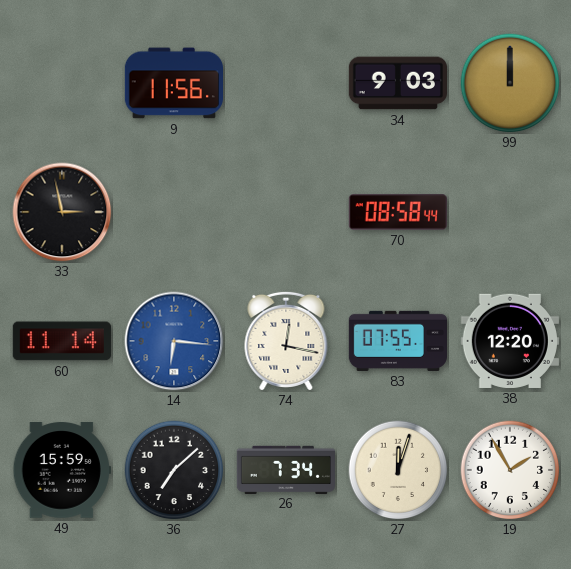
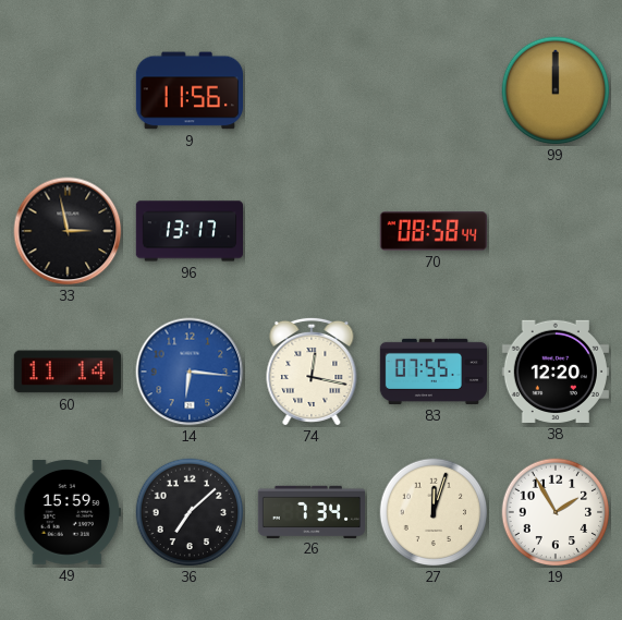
34: 9:03 -> none (397, 83)
96: none -> 13:17 (188, 231)
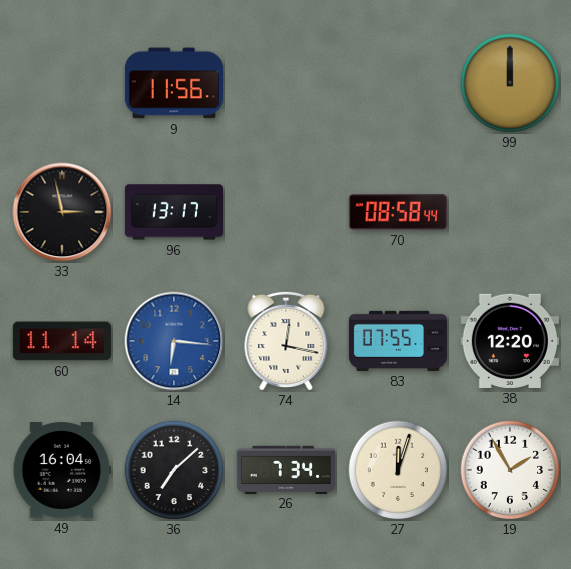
49: 15:59 -> 16:04 (62, 470)
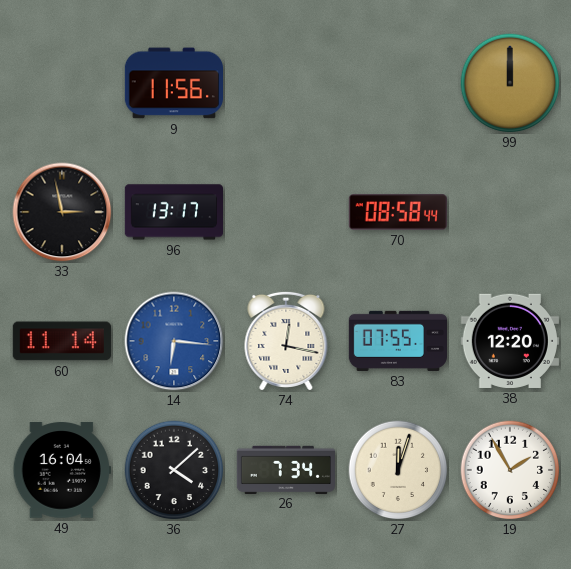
36: 7:08 -> 4:08 (174, 470)
